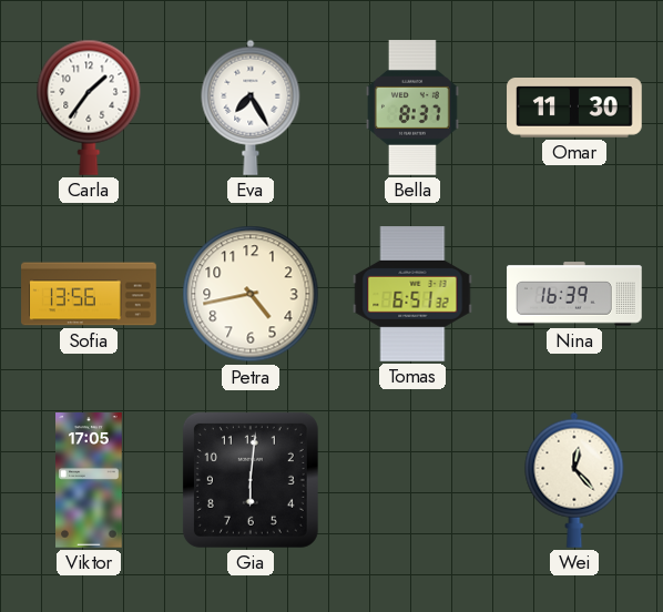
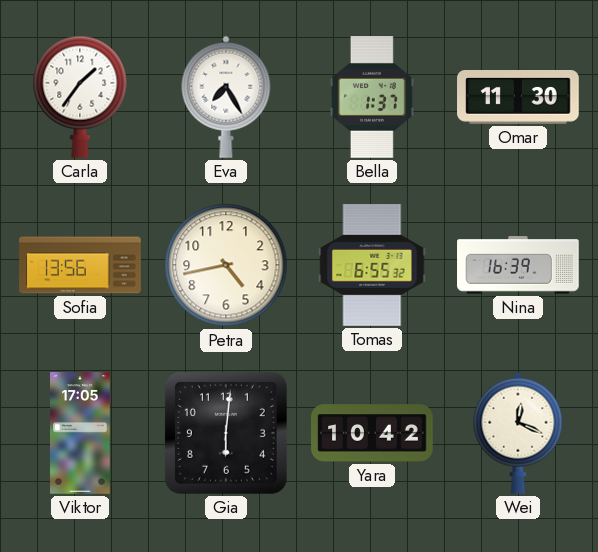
Bella: 8:37 -> 1:37 (372, 97)
Tomas: 6:51 -> 6:55 (372, 265)
Yara: none -> 10:42 (372, 433)
Wei: 12:23 -> 12:19 (518, 433)
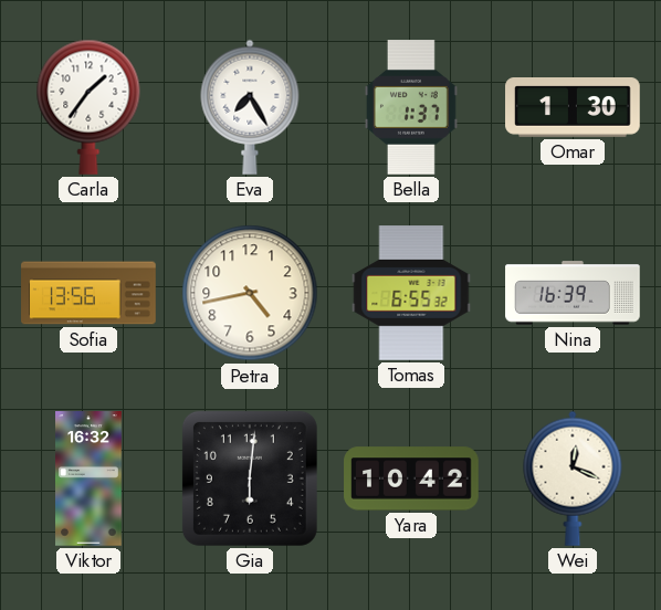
Omar: 11:30 -> 1:30 (573, 107)
Viktor: 17:05 -> 16:32 (88, 478)
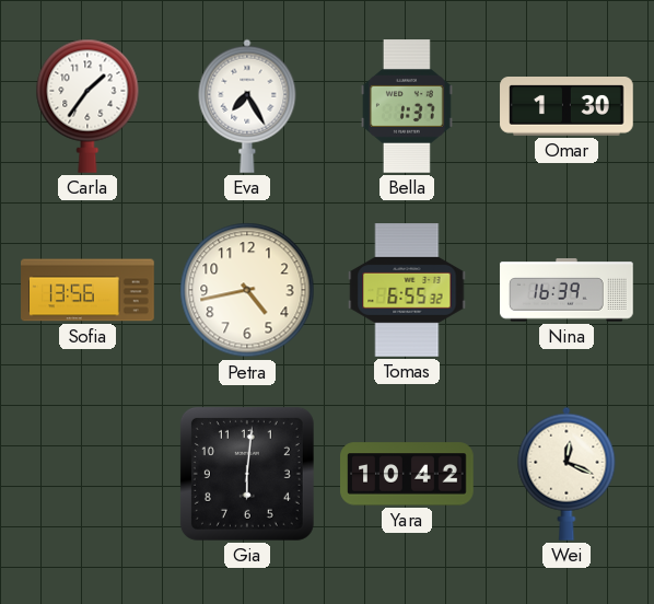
Viktor: 16:32 -> none (88, 478)
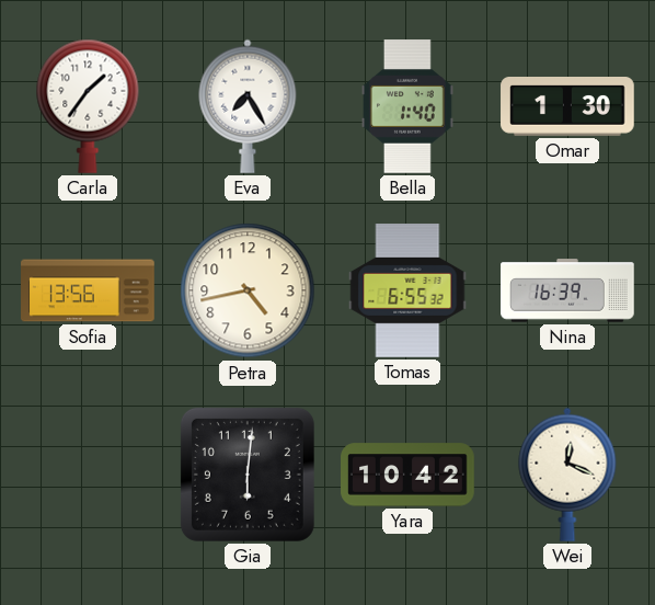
Bella: 1:37 -> 1:40 (407, 106)
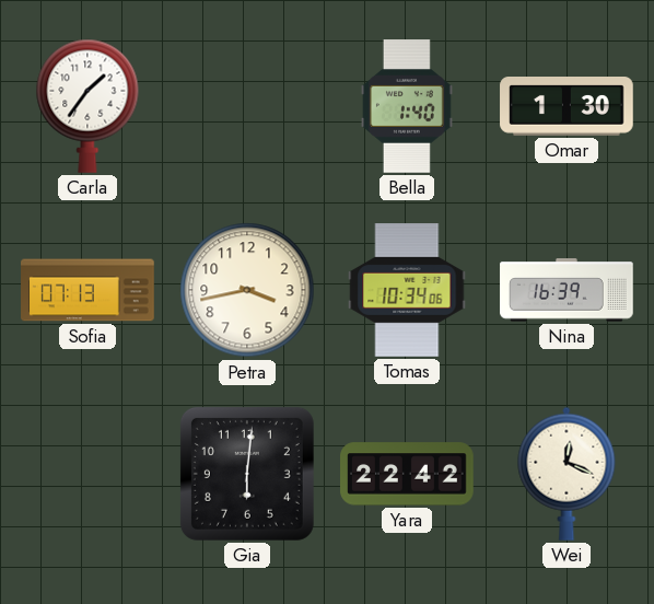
Eva: 7:25 -> none (248, 106)
Sofia: 13:56 -> 07:13 (87, 290)
Petra: 4:43 -> 3:43 (247, 290)
Tomas: 6:55 -> 10:34 (407, 290)
Yara: 10:42 -> 22:42 (407, 474)
